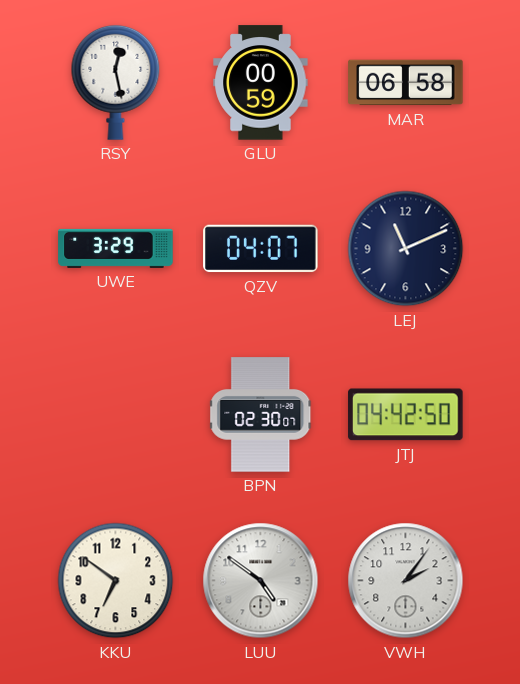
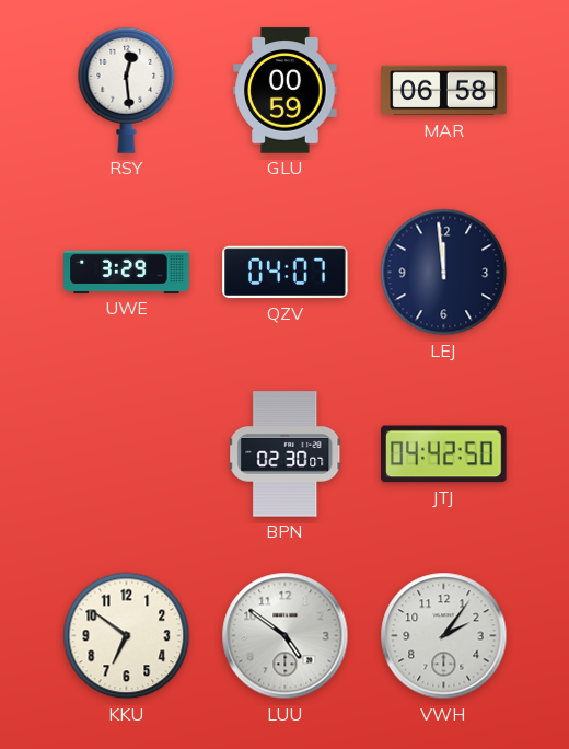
RSY: 12:28 -> 12:29 (127, 90)
LEJ: 11:11 -> 11:59 (444, 273)
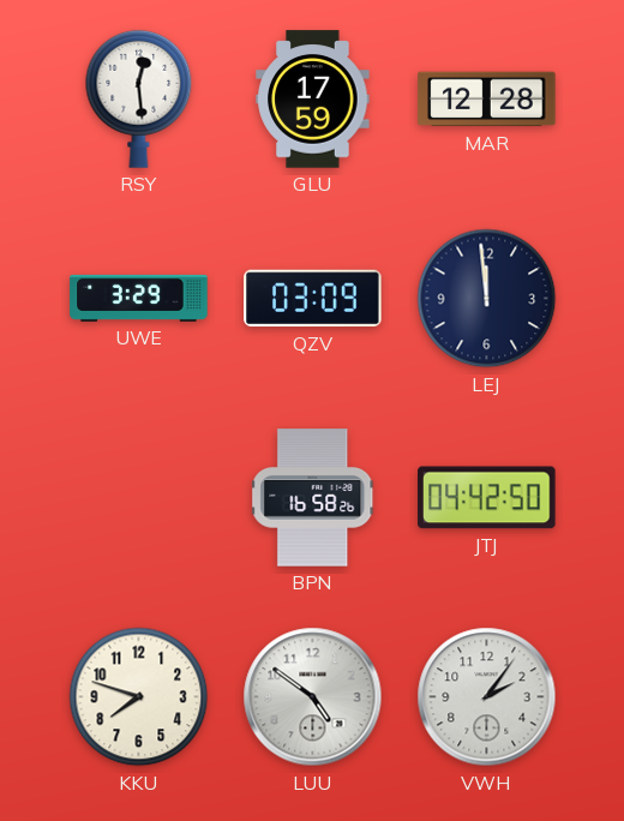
GLU: 00:59 -> 17:59 (313, 100)
MAR: 06:58 -> 12:28 (487, 100)
QZV: 04:07 -> 03:09 (313, 299)
BPN: 02:30 -> 16:58 (313, 498)
KKU: 6:51 -> 7:48 (139, 697)
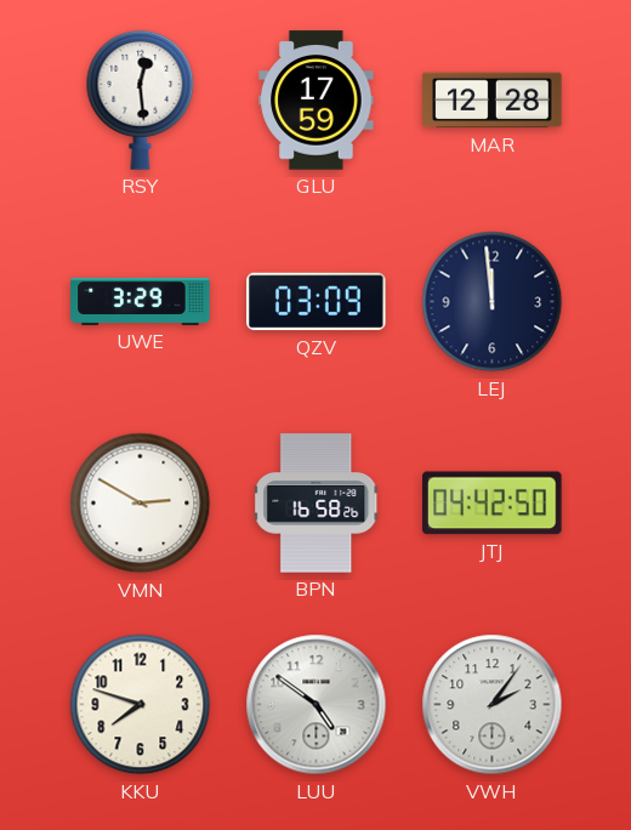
VMN: none -> 2:50 (141, 504)
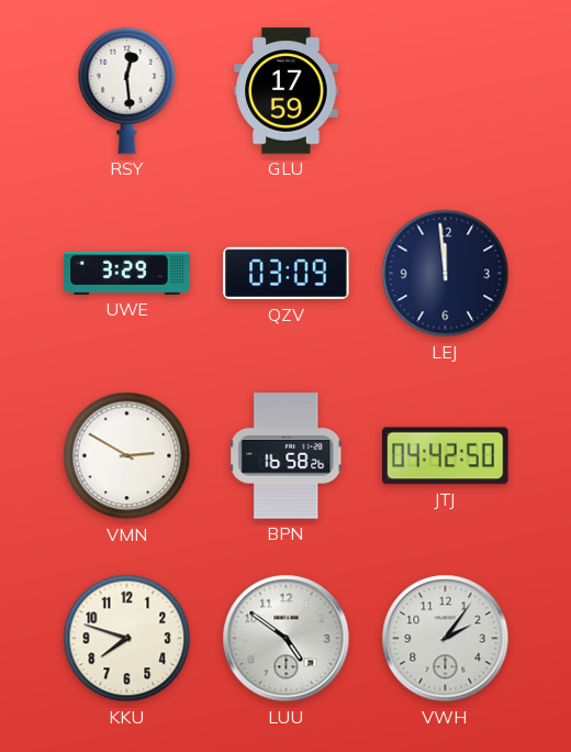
MAR: 12:28 -> none (493, 101)
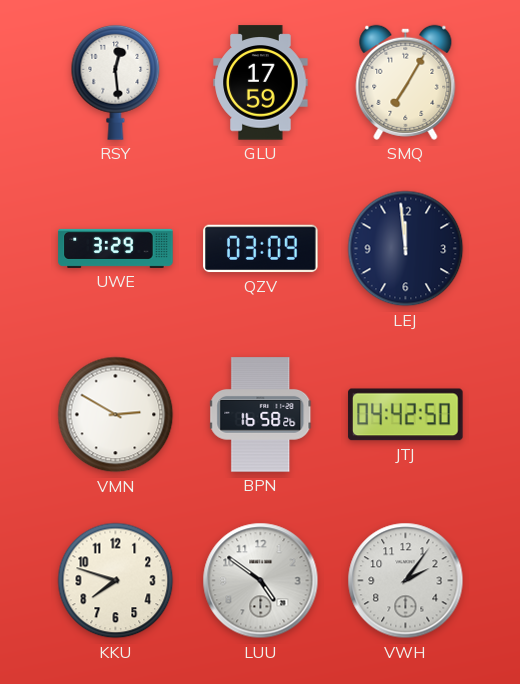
SMQ: none -> 7:05 (406, 82)
